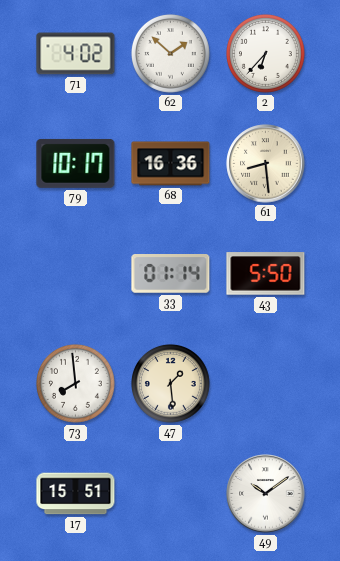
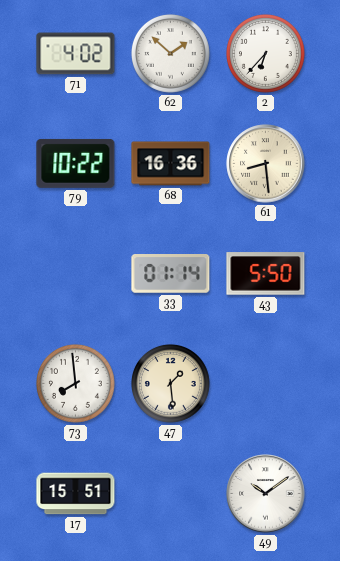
79: 10:17 -> 10:22 (76, 163)
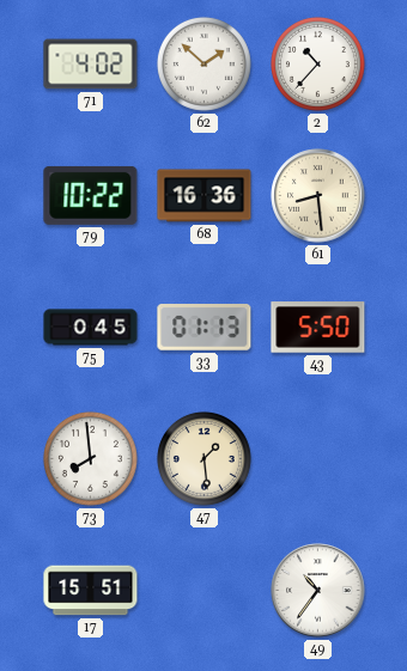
2: 6:37 -> 10:37 (317, 63)
75: none -> 0:45 (91, 328)
33: 01:14 -> 01:13 (205, 328)
49: 10:09 -> 10:36 (318, 591)
